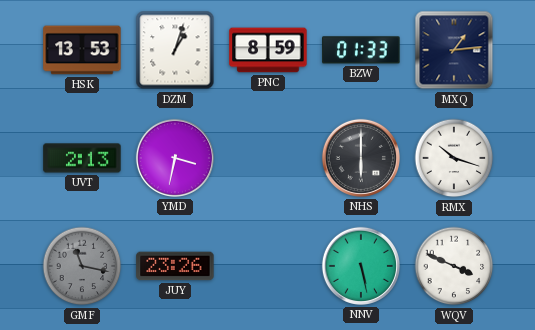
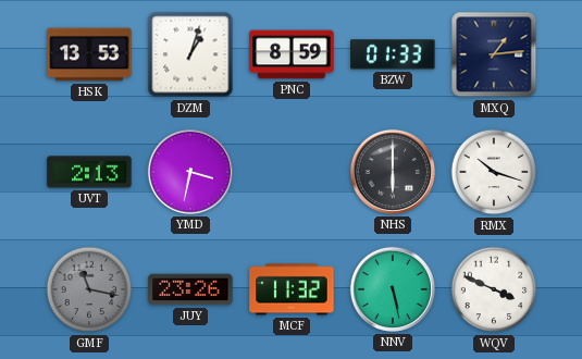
MCF: none -> 11:32 (292, 289)
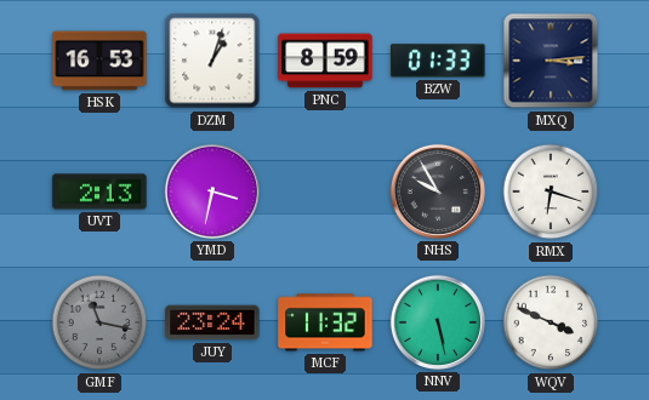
HSK: 13:53 -> 16:53 (99, 61)
MXQ: 1:14 -> 3:14 (551, 61)
NHS: 6:00 -> 9:55 (438, 192)
RMX: 10:18 -> 6:18 (551, 192)
JUY: 23:26 -> 23:24 (212, 322)
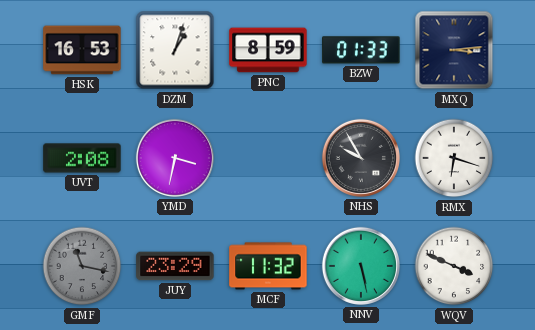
UVT: 2:13 -> 2:08 (82, 158)
JUY: 23:24 -> 23:29 (175, 266)
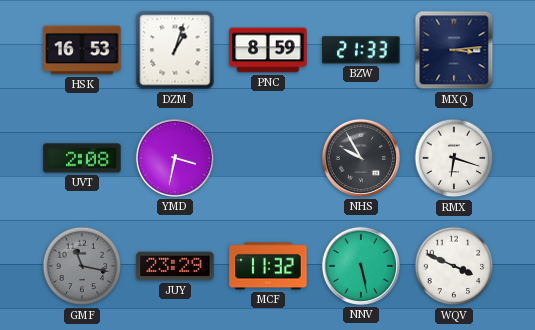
BZW: 01:33 -> 21:33 (361, 50)
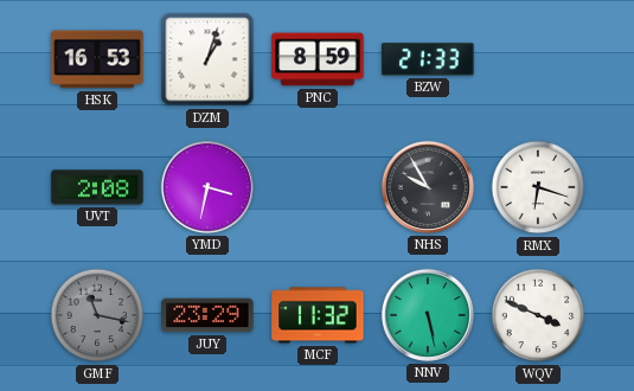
MXQ: 3:14 -> none (454, 50)
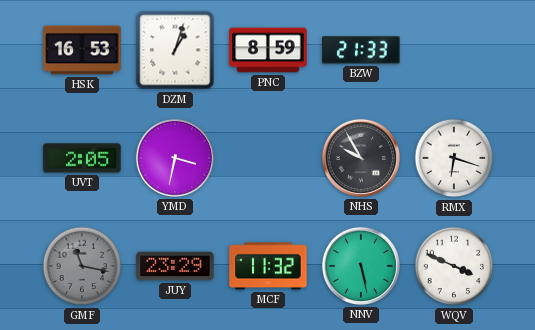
UVT: 2:08 -> 2:05 (82, 158)
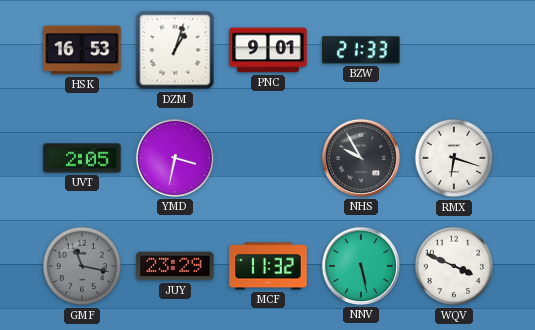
PNC: 8:59 -> 9:01 (268, 50)
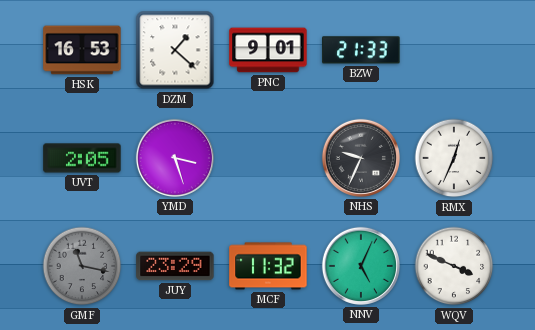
DZM: 1:03 -> 1:22 (175, 50)
YMD: 3:32 -> 3:27 (175, 158)
NHS: 9:55 -> 9:34 (361, 158)
RMX: 6:18 -> 12:34 (454, 158)
NNV: 5:28 -> 5:04 (361, 266)
